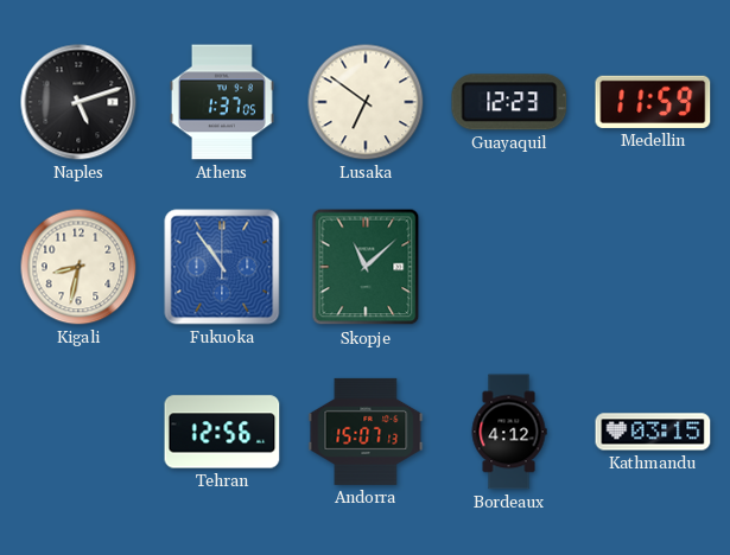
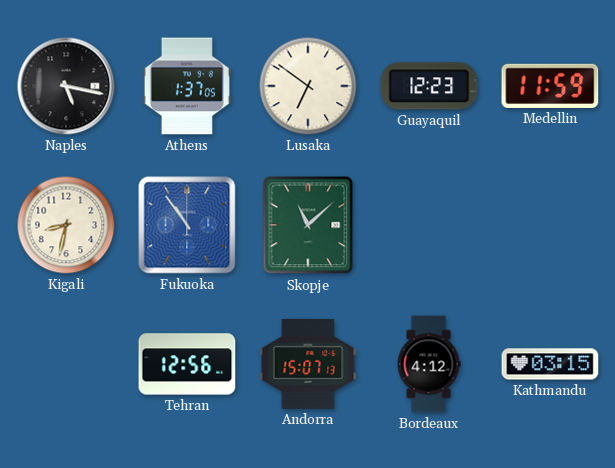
Naples: 5:12 -> 5:17 (66, 86)
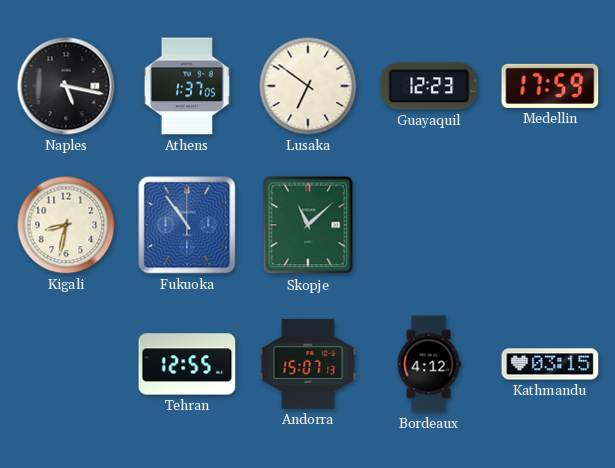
Medellin: 11:59 -> 17:59 (550, 86)
Tehran: 12:56 -> 12:55 (187, 364)
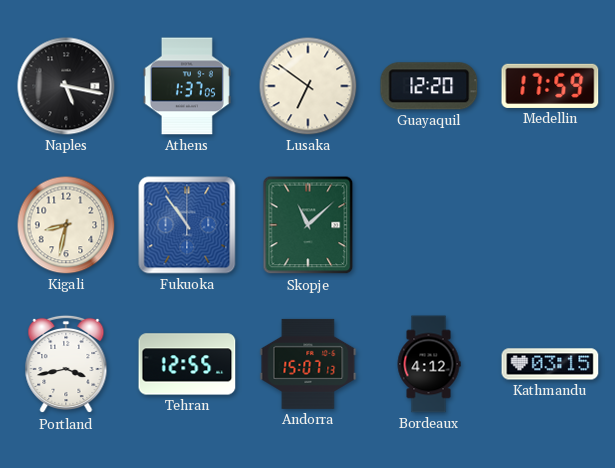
Guayaquil: 12:23 -> 12:20 (429, 86)
Portland: none -> 3:43 (66, 364)
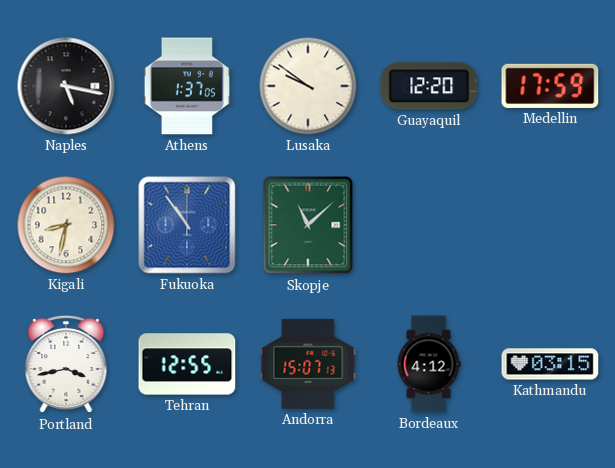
Lusaka: 6:51 -> 9:51 (308, 86)
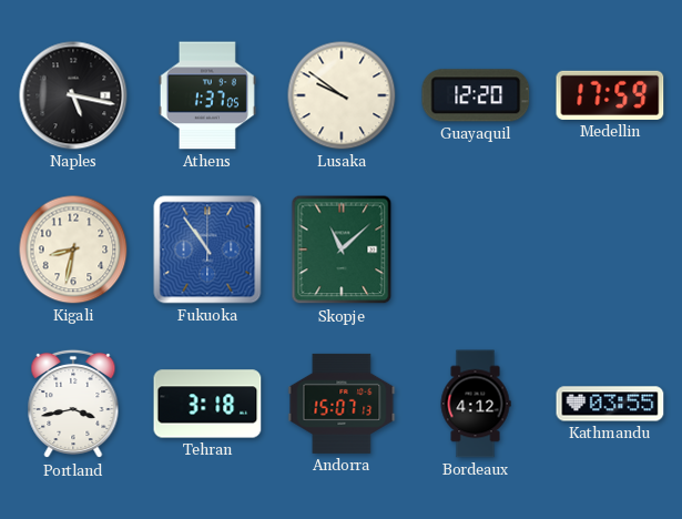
Tehran: 12:55 -> 3:18 (207, 404)
Kathmandu: 03:15 -> 03:55 (610, 404)
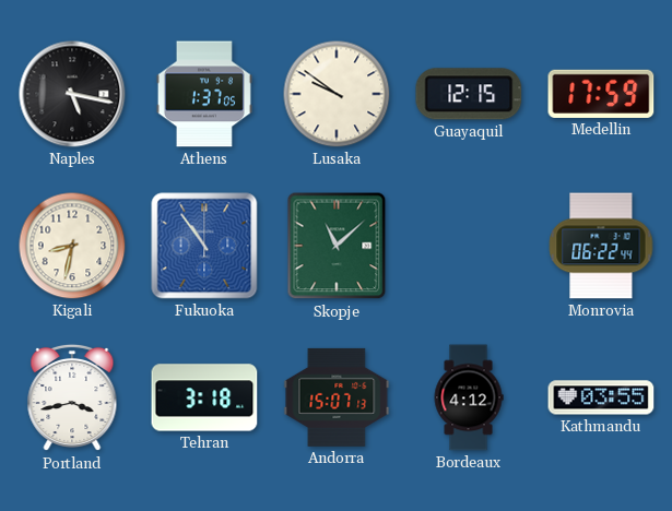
Guayaquil: 12:20 -> 12:15 (469, 94)
Monrovia: none -> 06:22 (601, 246)
